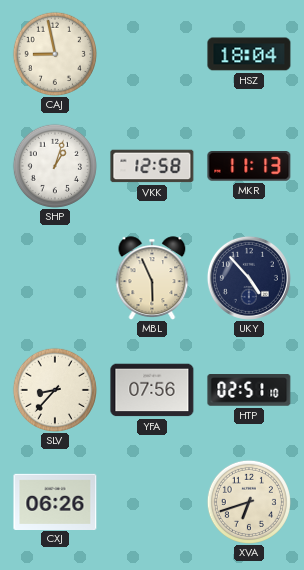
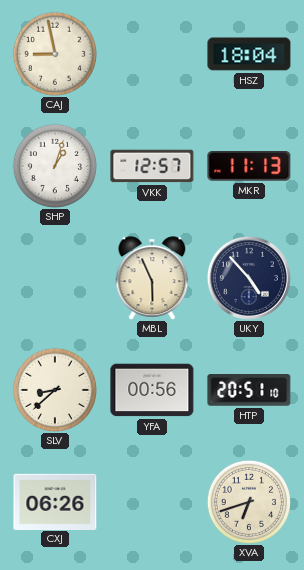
VKK: 12:58 -> 12:57 (152, 166)
SLV: 8:37 -> 8:38 (55, 390)
YFA: 07:56 -> 00:56 (152, 390)
HTP: 02:51 -> 20:51 (249, 391)
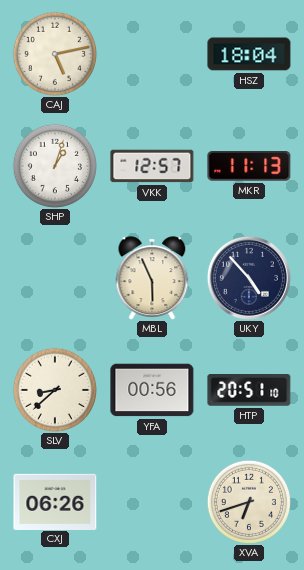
CAJ: 8:58 -> 5:13 (55, 54)
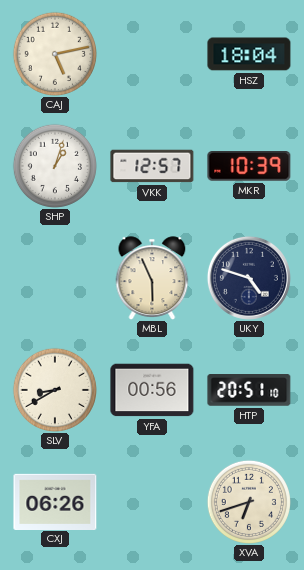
MKR: 11:13 -> 10:39 (249, 167)
UKY: 4:53 -> 4:48 (249, 278)
SLV: 8:38 -> 8:40 (55, 390)
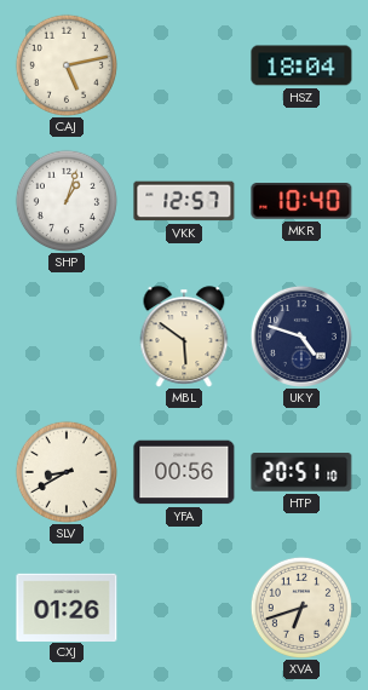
MKR: 10:39 -> 10:40 (301, 202)
MBL: 5:56 -> 5:51 (184, 337)
CXJ: 06:26 -> 01:26 (67, 606)
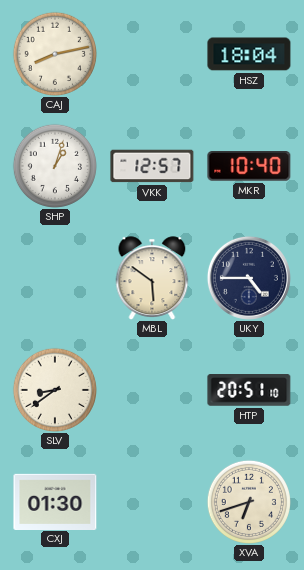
CAJ: 5:13 -> 8:13 (55, 54)
UKY: 4:48 -> 4:45 (249, 278)
SLV: 8:40 -> 8:39 (55, 390)
YFA: 00:56 -> none (184, 472)
CXJ: 01:26 -> 01:30 (55, 501)
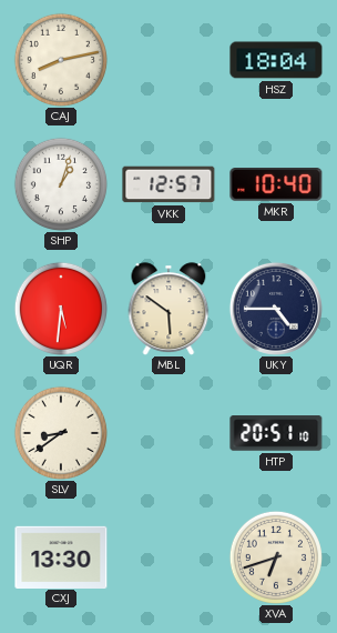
UQR: none -> 5:31 (61, 309)
CXJ: 01:30 -> 13:30 (61, 556)
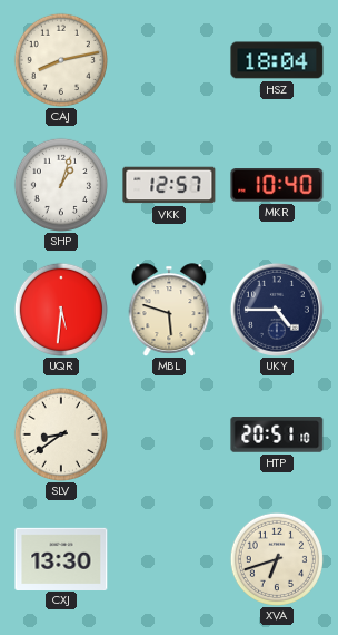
MBL: 5:51 -> 5:48 (169, 310)
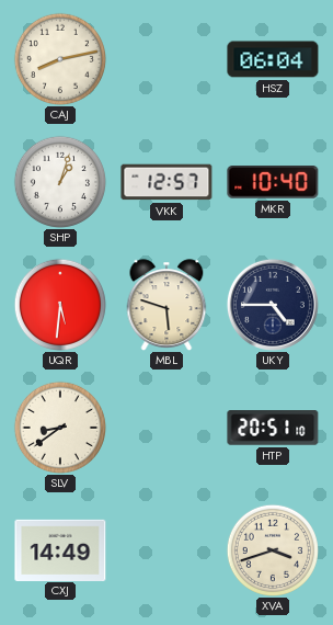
HSZ: 18:04 -> 06:04 (273, 59)
CXJ: 13:30 -> 14:49 (60, 549)
XVA: 6:42 -> 3:42 (273, 550)
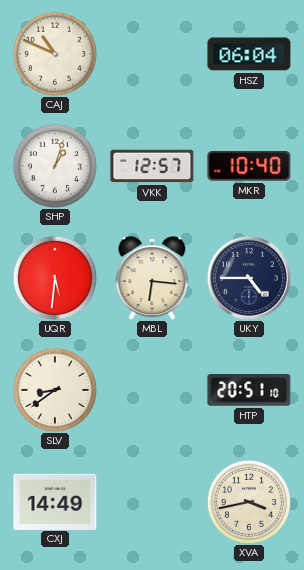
CAJ: 8:13 -> 10:49 (55, 54)
MBL: 5:48 -> 6:16 (152, 278)
XVA: 3:42 -> 3:43 (249, 502)
